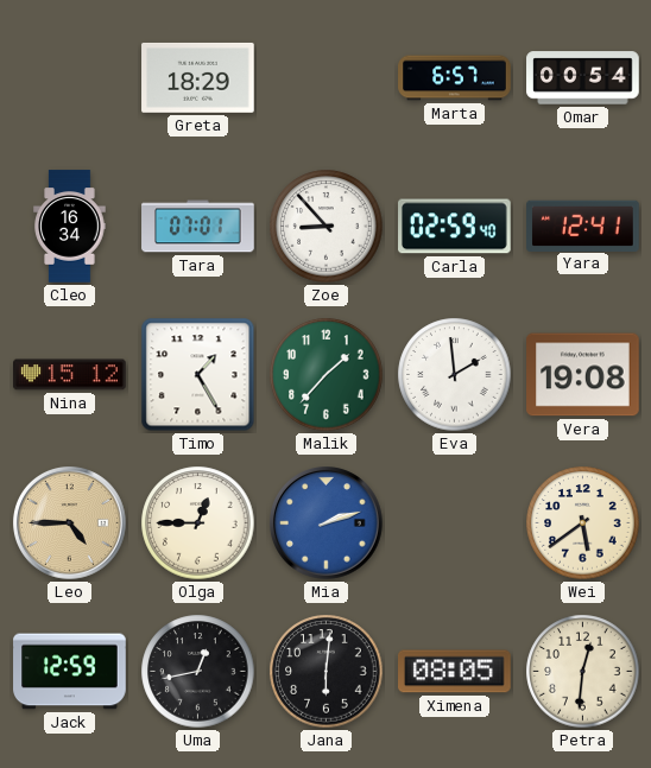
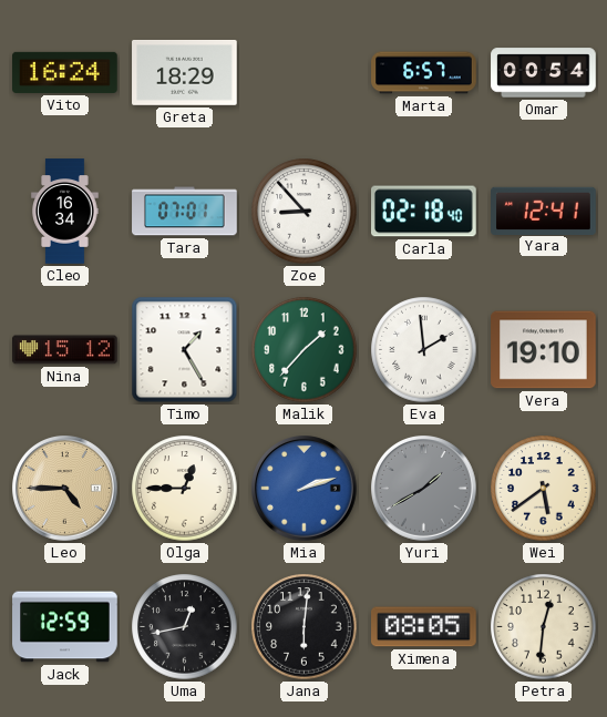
Vito: none -> 16:24 (65, 72)
Carla: 02:59 -> 02:18 (424, 212)
Vera: 19:08 -> 19:10 (544, 350)
Yuri: none -> 1:40 (424, 489)
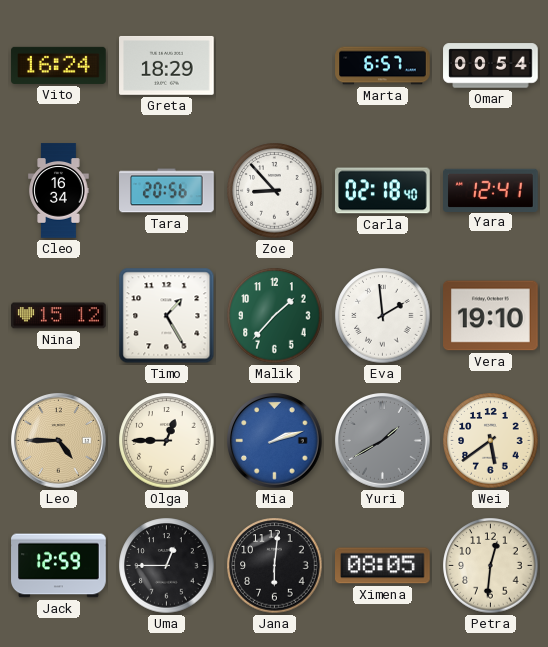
Tara: 07:01 -> 20:56 (167, 191)
Uma: 12:43 -> 12:45 (167, 566)
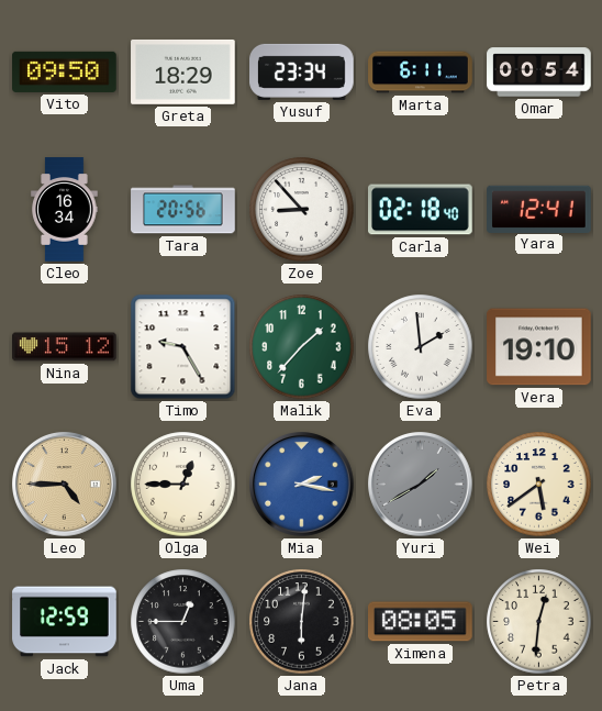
Vito: 16:24 -> 09:50 (65, 71)
Yusuf: none -> 23:34 (302, 71)
Marta: 6:57 -> 6:11 (421, 73)
Timo: 1:25 -> 9:25 (183, 347)
Mia: 2:12 -> 2:17 (302, 485)
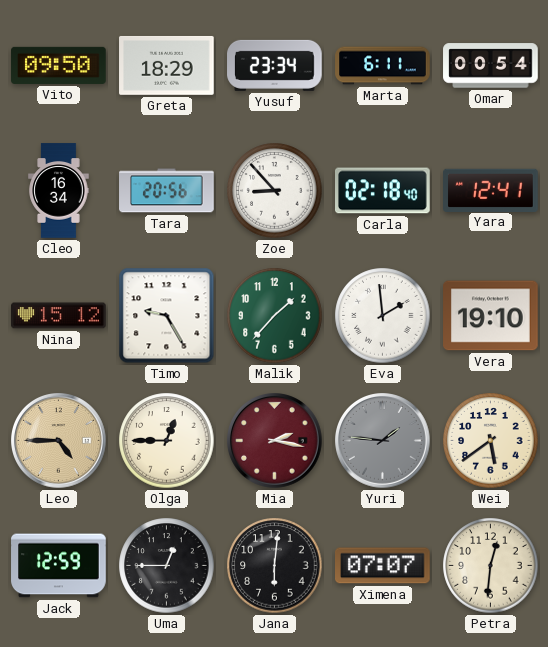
Mia dial: blue -> burgundy (275, 441)
Yuri: 1:40 -> 1:46 (383, 441)
Ximena: 08:05 -> 07:07 (383, 566)
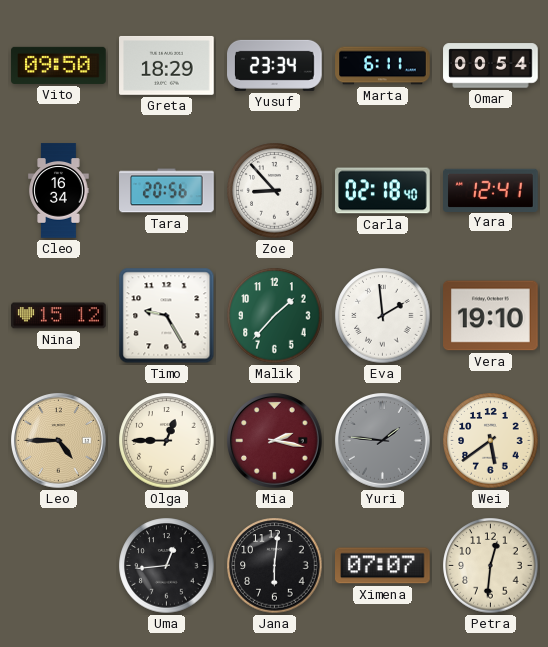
Jack: 12:59 -> none (59, 566)
Uma: 12:45 -> 12:44 (167, 566)
